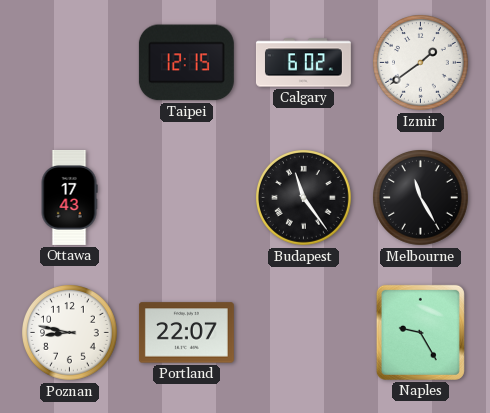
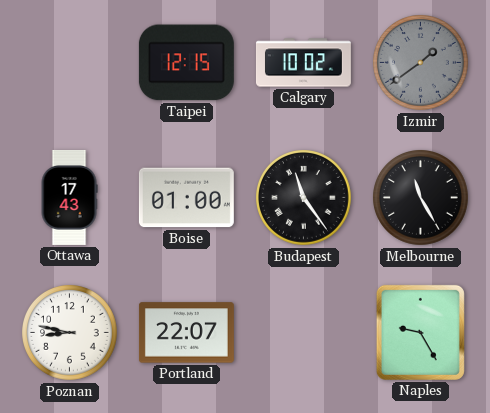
Calgary: 6:02 -> 10:02 (303, 63)
Izmir dial: white -> grey (421, 63)
Boise: none -> 01:00 (186, 198)
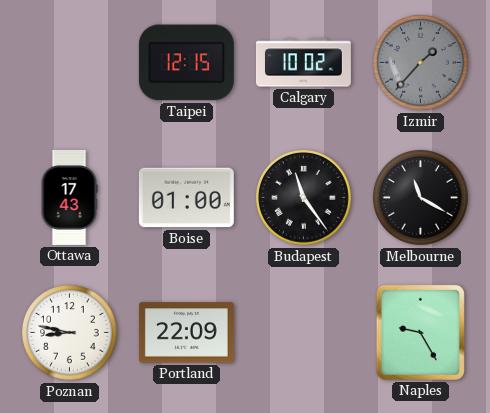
Izmir: 1:39 -> 1:37 (421, 63)
Melbourne: 11:25 -> 11:20 (421, 198)
Portland: 22:07 -> 22:09 (186, 333)
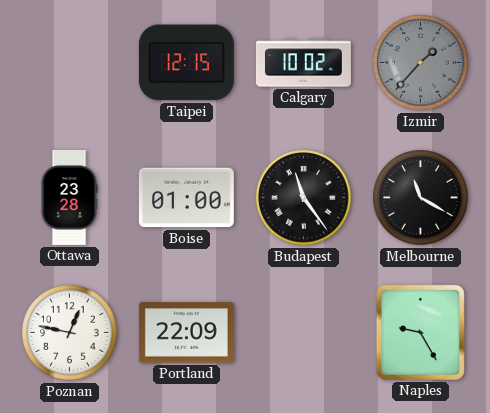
Ottawa: 17:43 -> 23:28 (69, 197)
Poznan: 8:47 -> 12:47 (70, 333)
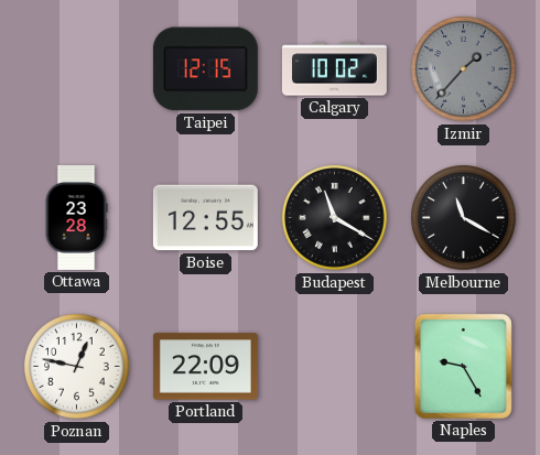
Boise: 01:00 -> 12:55 (205, 218)
Budapest: 11:24 -> 11:20 (335, 218)
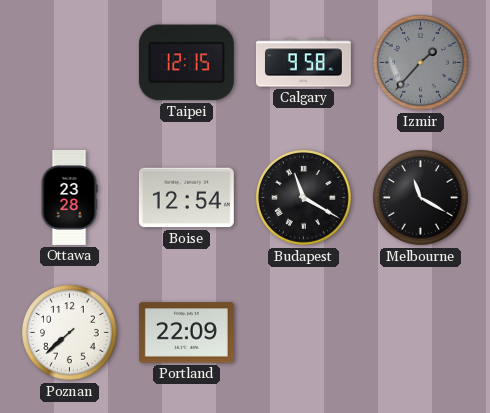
Calgary: 10:02 -> 9:58 (303, 63)
Boise: 12:55 -> 12:54 (186, 198)
Poznan: 12:47 -> 7:38 (70, 333)
Naples: 9:25 -> none (463, 366)
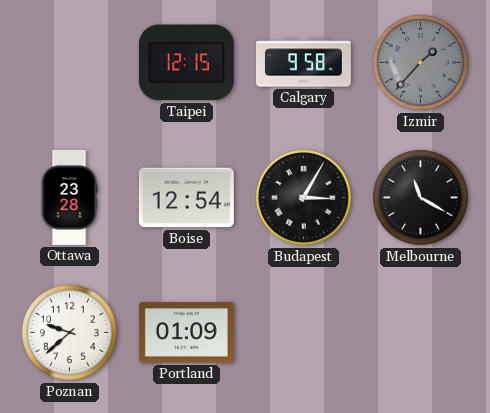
Budapest: 11:20 -> 3:05 (304, 198)
Poznan: 7:38 -> 9:38 (70, 333)
Portland: 22:09 -> 01:09 (186, 333)
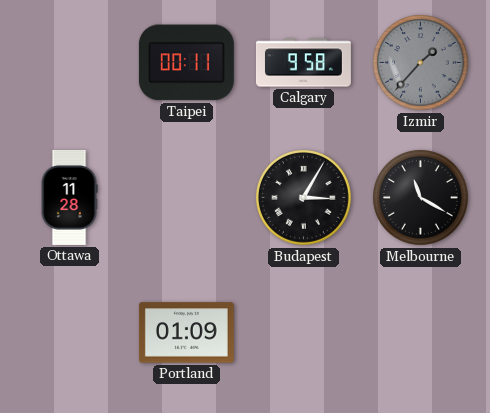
Taipei: 12:15 -> 00:11 (186, 63)
Ottawa: 23:28 -> 11:28 (69, 197)
Boise: 12:54 -> none (186, 198)
Poznan: 9:38 -> none (70, 333)
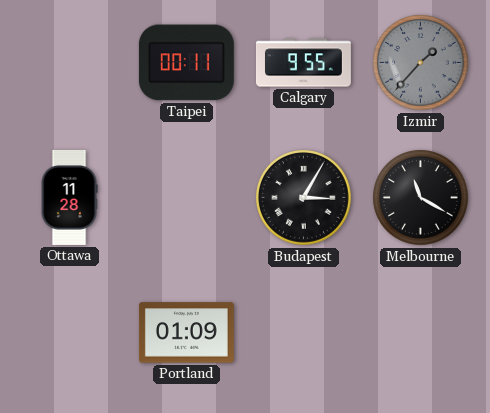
Calgary: 9:58 -> 9:55 (303, 63)
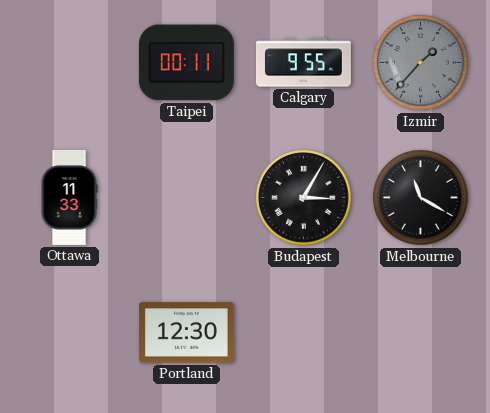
Ottawa: 11:28 -> 11:33 (69, 197)
Portland: 01:09 -> 12:30 (186, 333)
